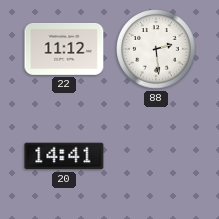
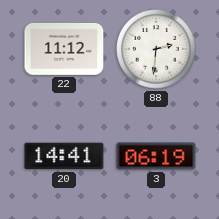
88: 2:29 -> 2:31 (156, 49)
3: none -> 06:19 (156, 156)
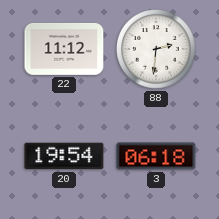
20: 14:41 -> 19:54 (64, 156)
3: 06:19 -> 06:18 (156, 156)
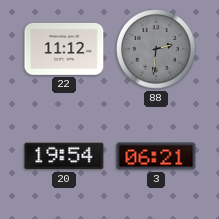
88 dial: white -> grey (156, 49)
3: 06:18 -> 06:21 (156, 156)
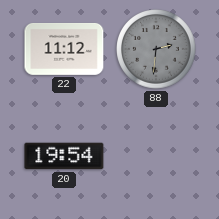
3: 06:21 -> none (156, 156)
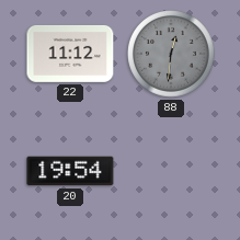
88: 2:31 -> 12:31 (171, 54)
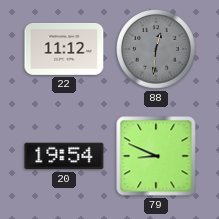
79: none -> 8:49 (156, 156)
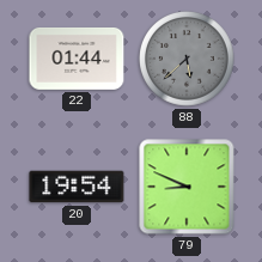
22: 11:12 -> 01:44 (77, 59)
88: 12:31 -> 5:38 (187, 59)
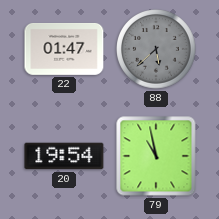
22: 01:44 -> 01:47 (64, 49)
79: 8:49 -> 10:58 (156, 156)
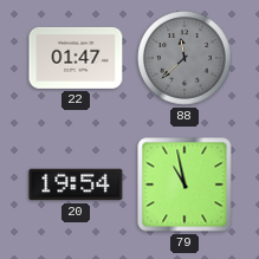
88: 5:38 -> 11:38 (184, 58)
